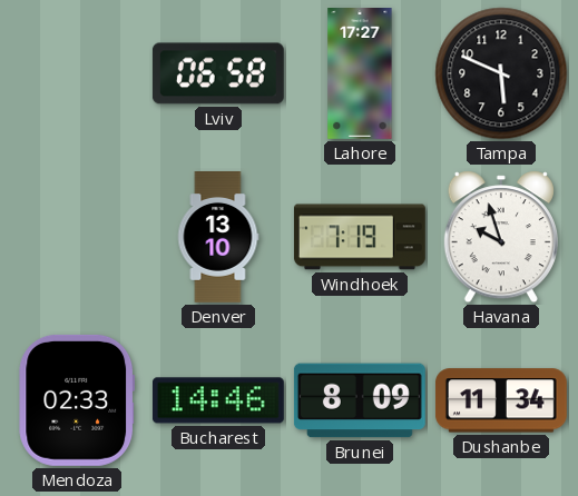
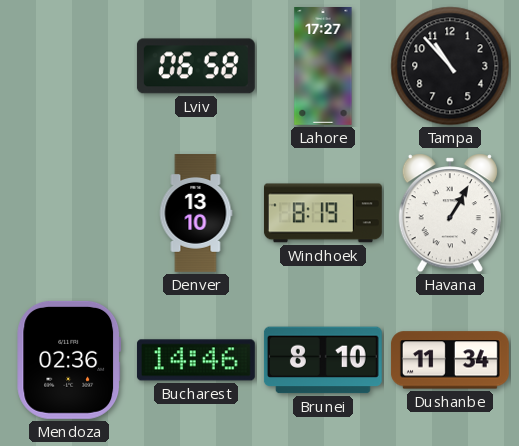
Tampa: 5:49 -> 10:53 (450, 66)
Windhoek: 7:19 -> 8:19 (323, 213)
Havana: 9:57 -> 1:05 (450, 213)
Mendoza: 02:33 -> 02:36 (69, 360)
Brunei: 8:09 -> 8:10 (323, 360)
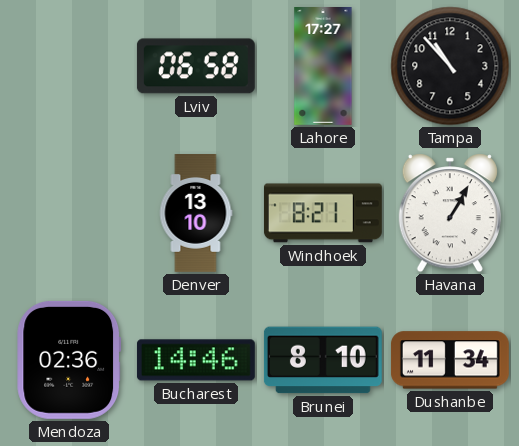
Windhoek: 8:19 -> 8:21 (323, 213)
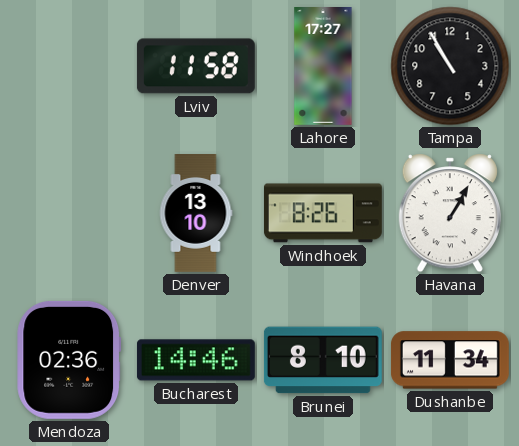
Lviv: 06:58 -> 11:58 (196, 66)
Tampa: 10:53 -> 10:55 (450, 66)
Windhoek: 8:21 -> 8:26 (323, 213)
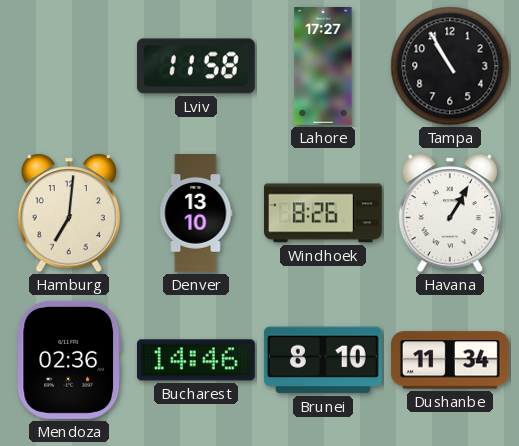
Hamburg: none -> 7:01 (69, 213)
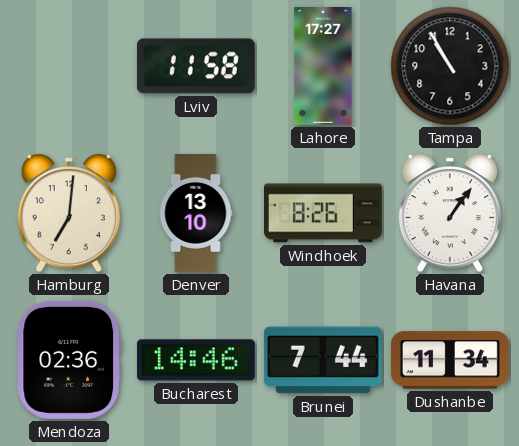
Havana: 1:05 -> 1:06 (450, 213)
Brunei: 8:10 -> 7:44 (323, 360)
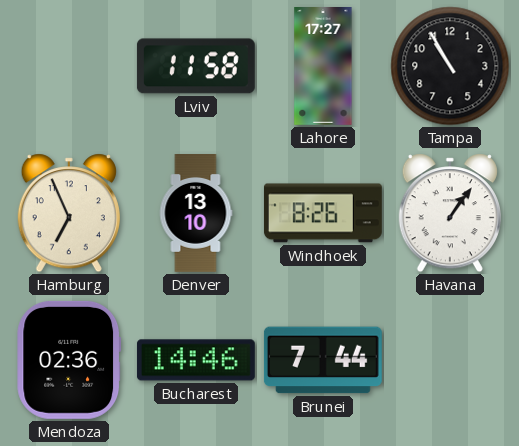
Hamburg: 7:01 -> 6:56 (69, 213)
Dushanbe: 11:34 -> none (450, 360)
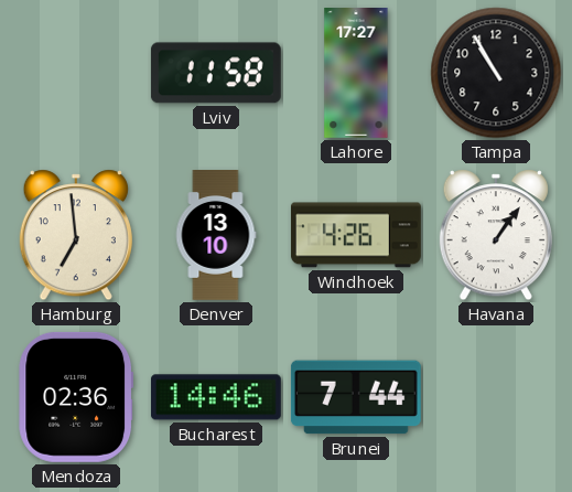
Hamburg: 6:56 -> 6:59 (76, 235)
Windhoek: 8:26 -> 4:26 (356, 235)
